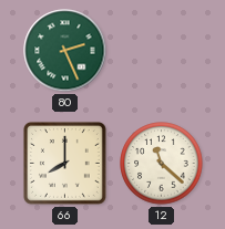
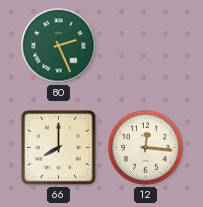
12: 11:22 -> 12:16 (146, 148)
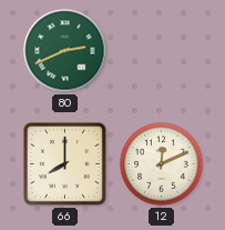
80: 2:26 -> 2:41 (65, 51)
12: 12:16 -> 12:11 (162, 164)
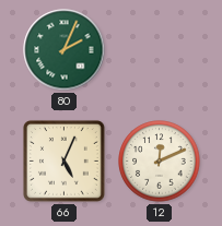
80: 2:41 -> 2:04 (65, 50)
66: 8:00 -> 5:04 (63, 160)
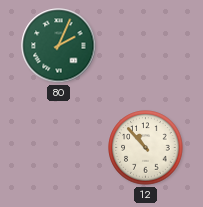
66: 5:04 -> none (63, 160)
12: 12:11 -> 10:53 (146, 148)
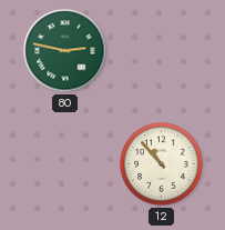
80: 2:04 -> 2:47 (65, 51)
